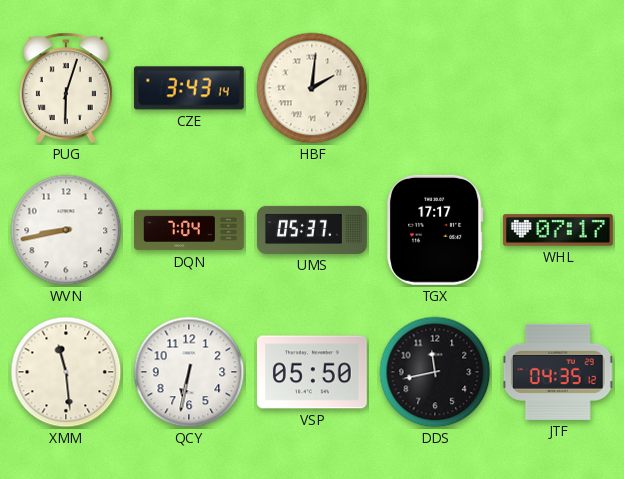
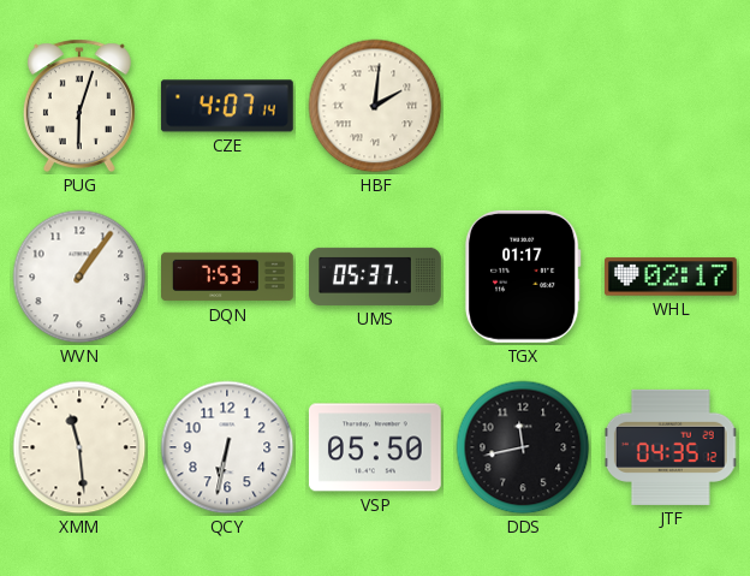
CZE: 3:43 -> 4:07 (227, 106)
WVN: 8:43 -> 1:06 (79, 277)
DQN: 7:04 -> 7:53 (228, 277)
TGX: 17:17 -> 01:17 (523, 277)
WHL: 07:17 -> 02:17 (671, 277)
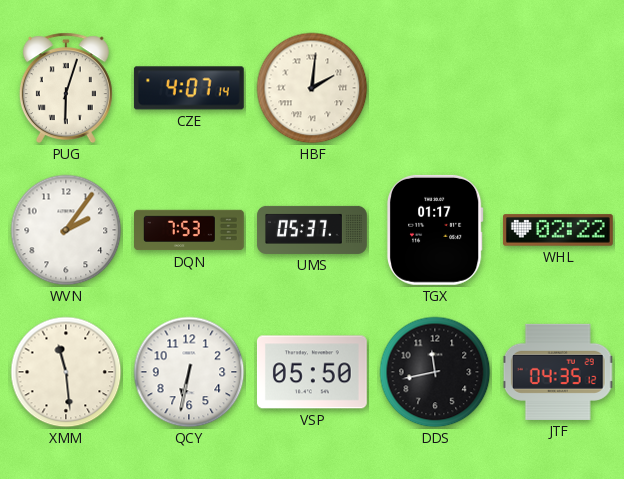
WVN: 1:06 -> 2:06 (66, 230)
WHL: 02:17 -> 02:22 (558, 230)
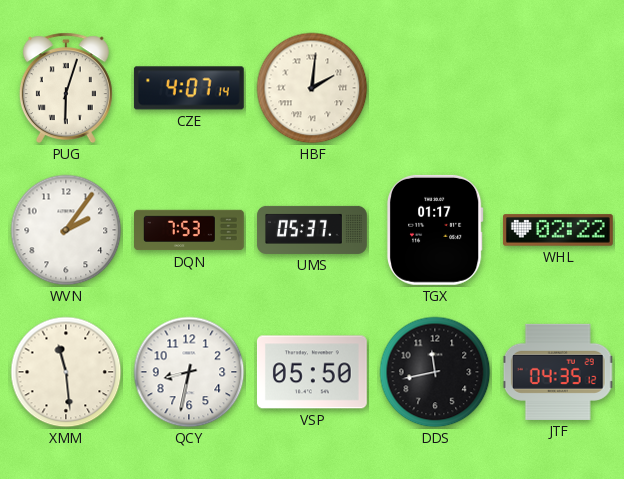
QCY: 6:32 -> 8:32 (189, 372)
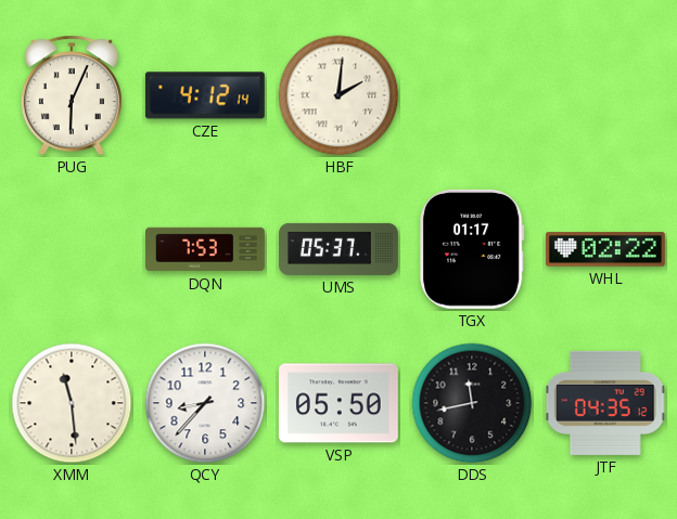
PUG: 6:03 -> 6:04 (72, 95)
CZE: 4:07 -> 4:12 (205, 95)
WVN: 2:06 -> none (66, 230)
QCY: 8:32 -> 8:37 (205, 403)
